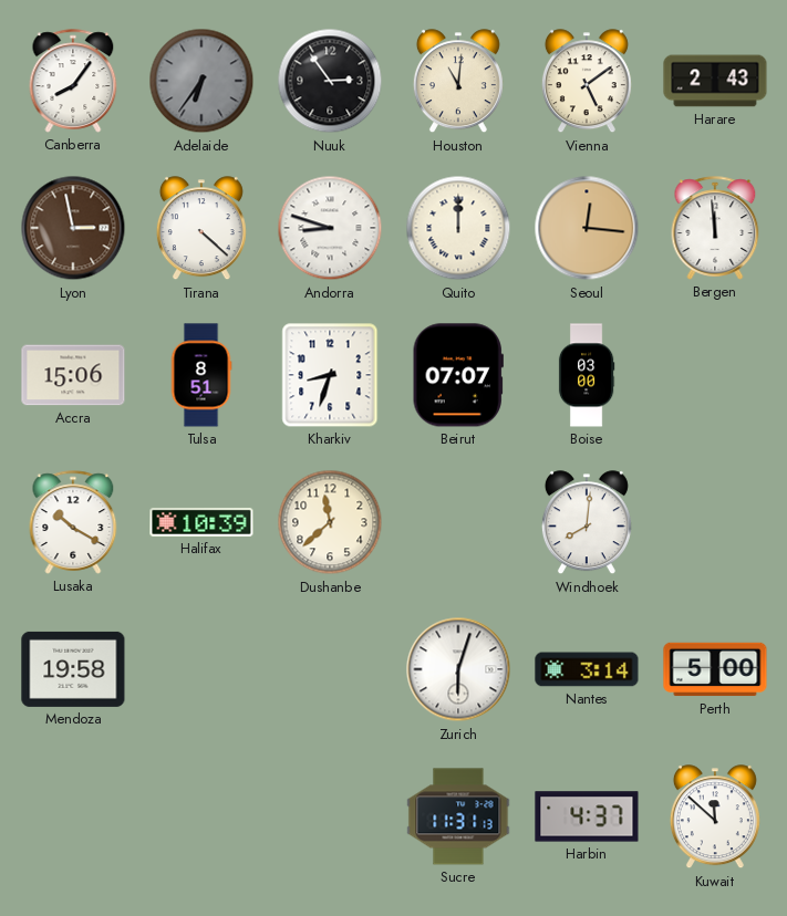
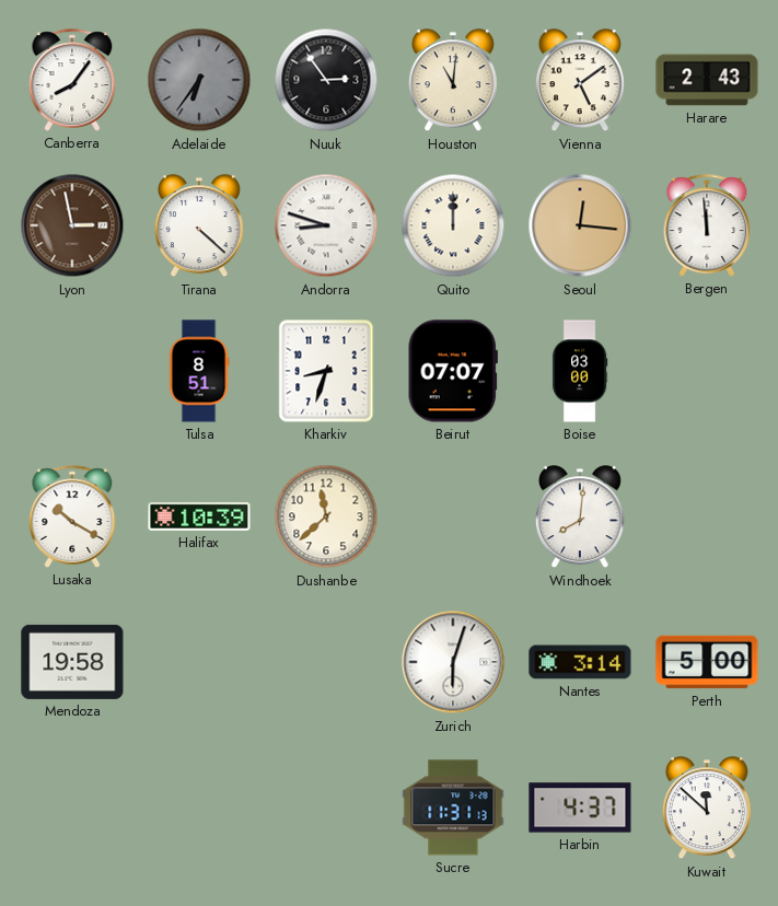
Accra: 15:06 -> none (73, 375)
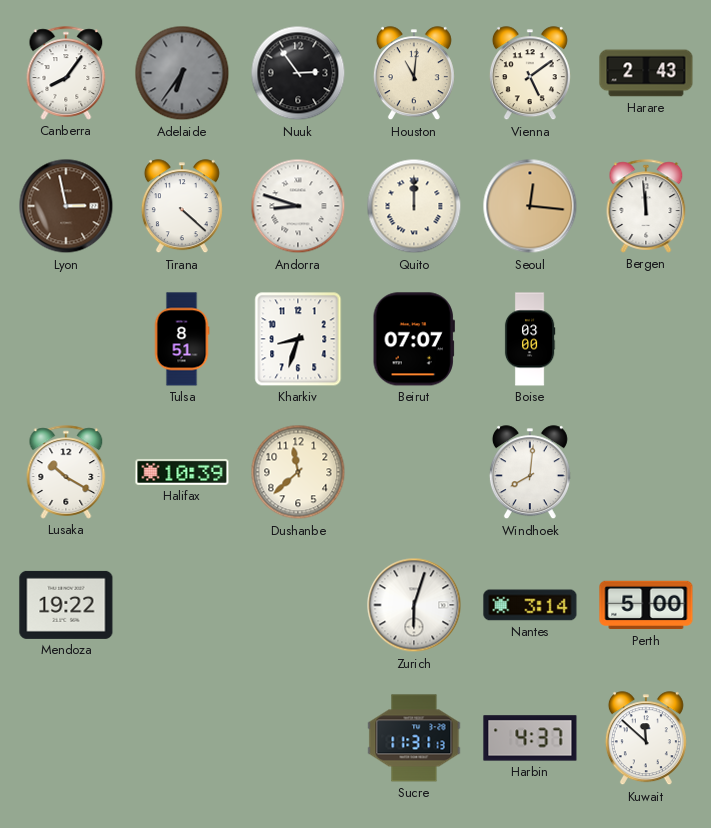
Mendoza: 19:58 -> 19:22 (66, 605)
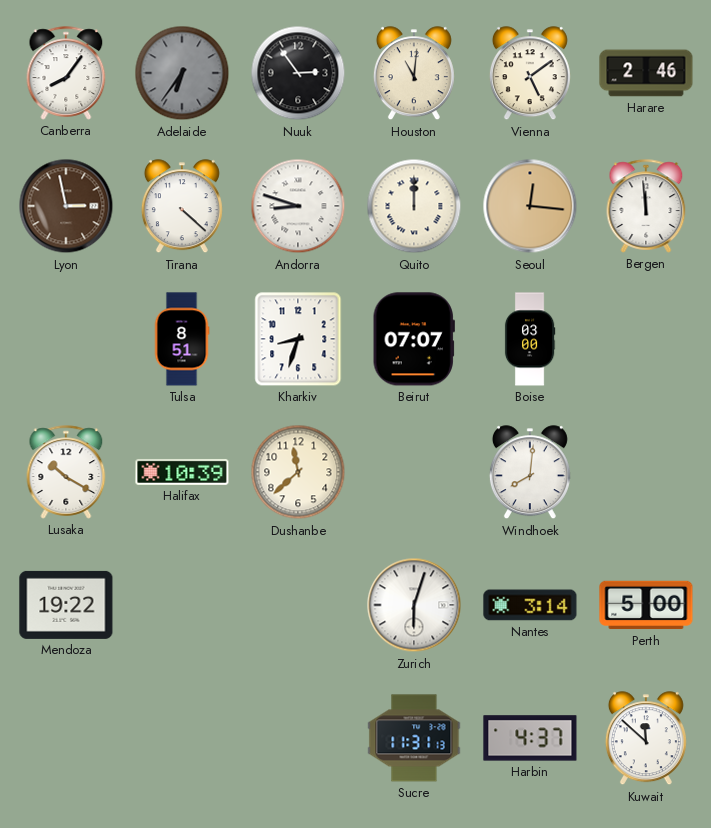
Harare: 2:43 -> 2:46 (646, 73)
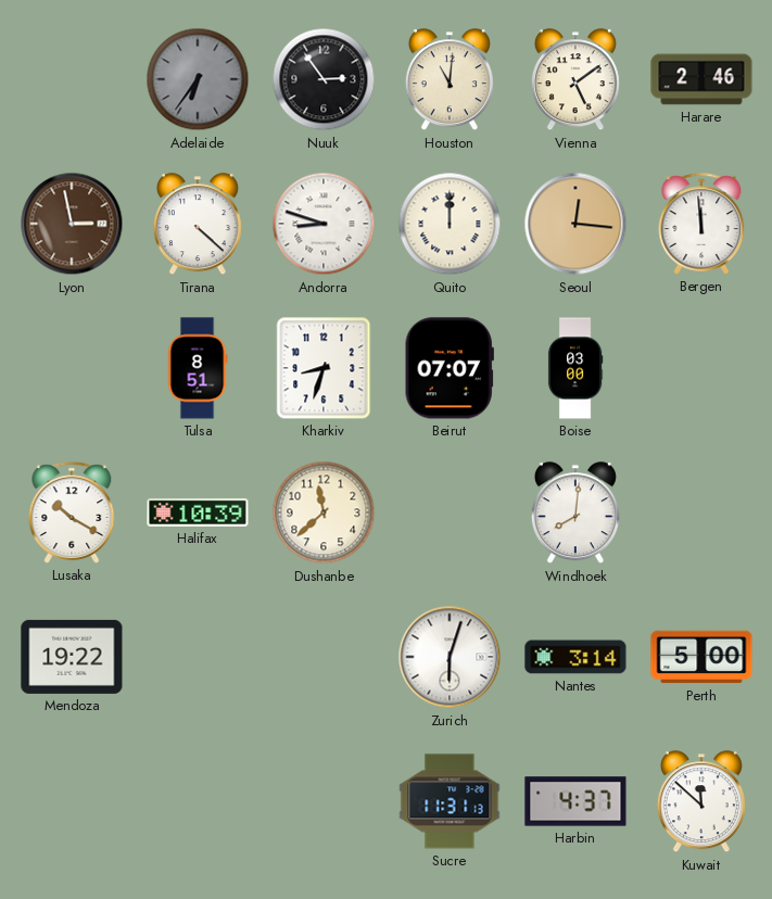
Canberra: 8:06 -> none (66, 73)
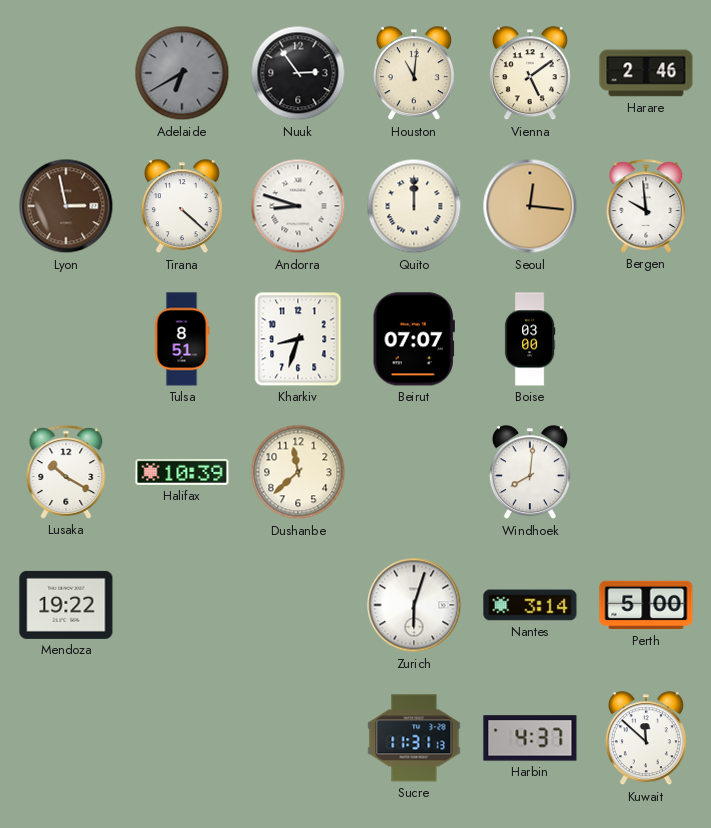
Adelaide: 6:36 -> 6:40 (182, 73)
Bergen: 11:59 -> 9:59 (646, 206)
